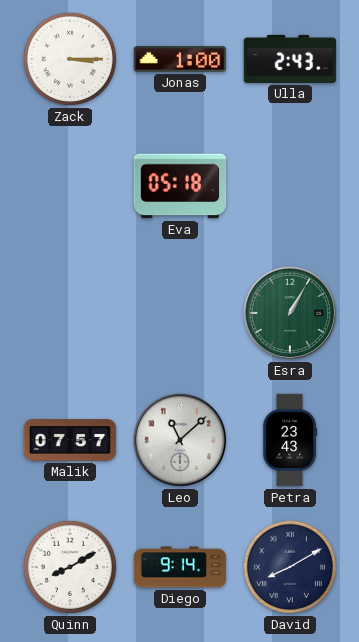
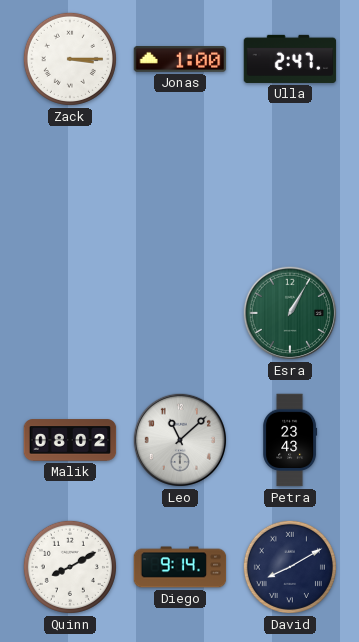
Ulla: 2:43 -> 2:47 (290, 59)
Eva: 05:18 -> none (180, 186)
Malik: 07:57 -> 08:02 (70, 440)
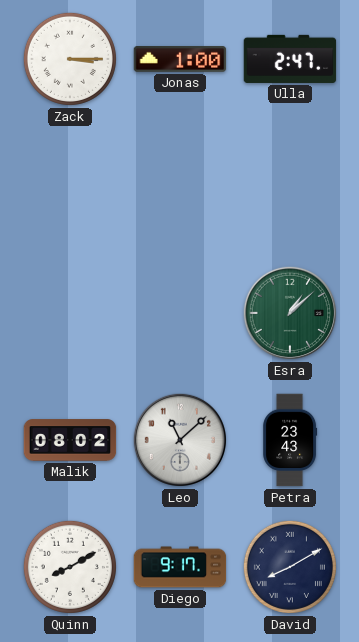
Esra: 1:05 -> 1:08 (290, 313)
Diego: 9:14 -> 9:17 (180, 567)
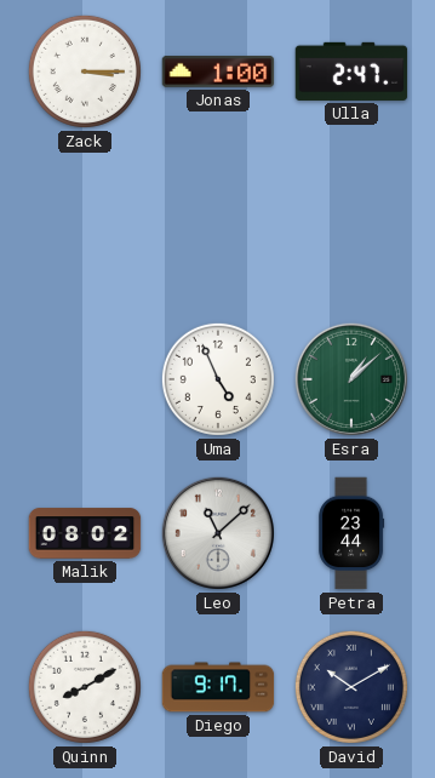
Uma: none -> 4:56 (218, 379)
Petra: 23:43 -> 23:44 (351, 533)
David: 8:10 -> 10:10 (351, 687)
